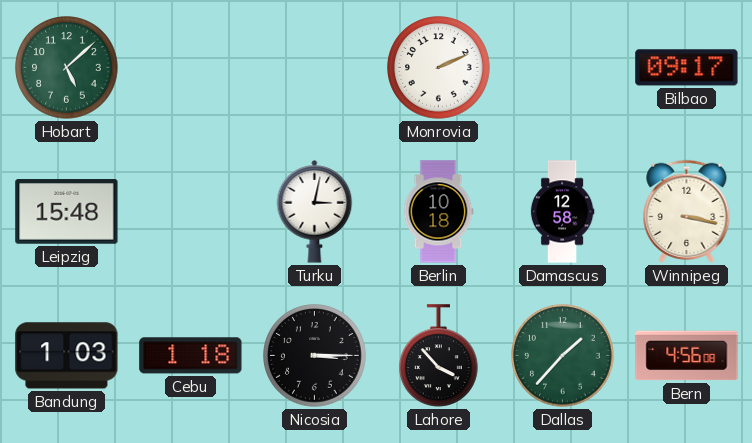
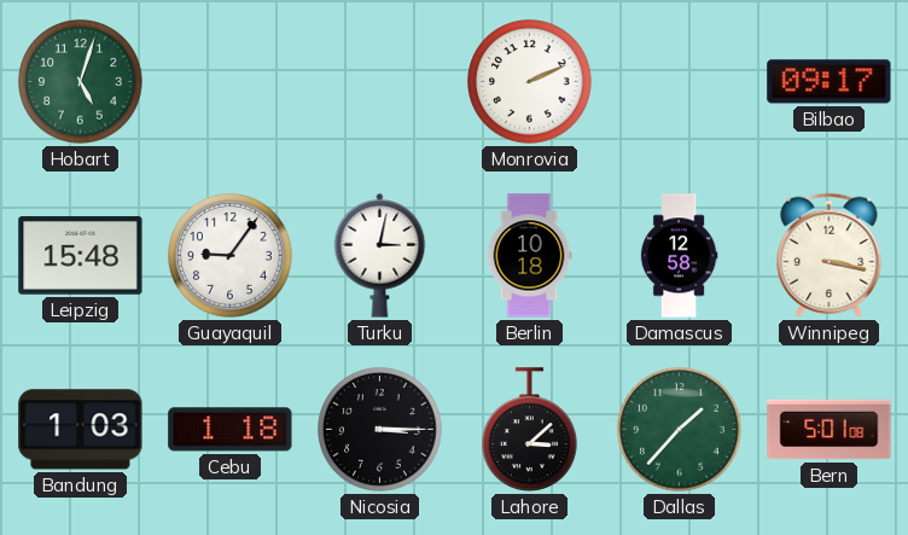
Hobart: 5:08 -> 5:03 (81, 82)
Guayaquil: none -> 9:06 (231, 256)
Lahore: 3:53 -> 3:08 (530, 430)
Bern: 4:56 -> 5:01 (830, 430)
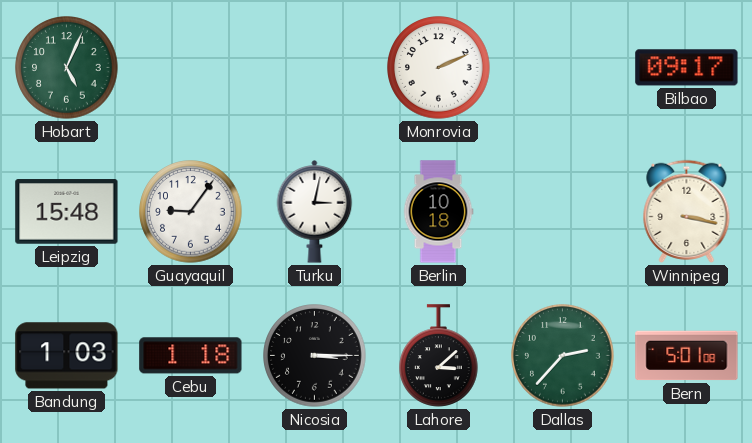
Hobart: 5:03 -> 5:04 (67, 68)
Damascus: 12:58 -> none (679, 256)
Dallas: 1:37 -> 2:37 (563, 356)
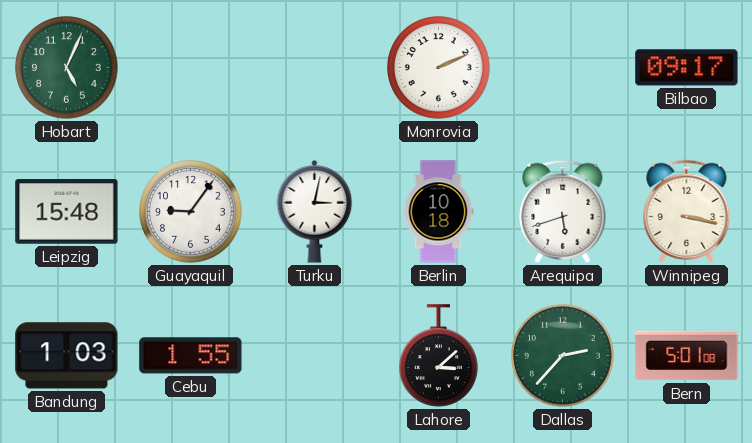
Arequipa: none -> 5:42 (563, 211)
Cebu: 1:18 -> 1:55 (191, 356)
Nicosia: 3:15 -> none (315, 356)
